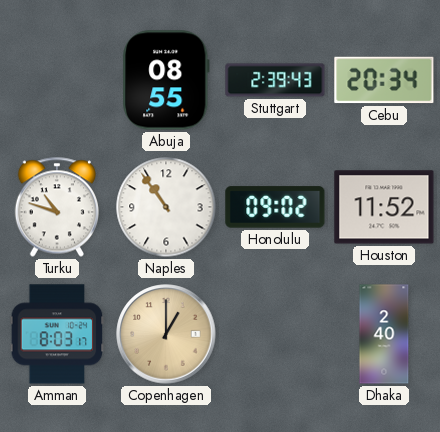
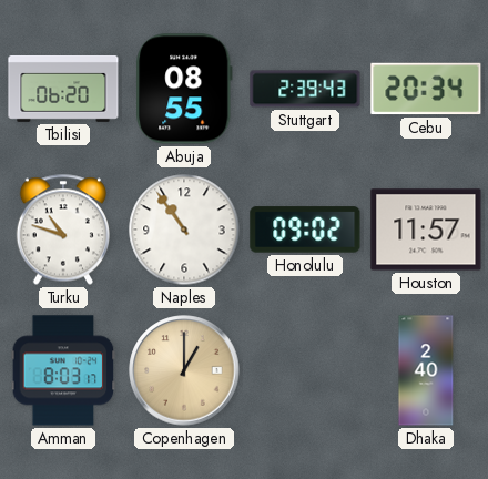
Tbilisi: none -> 06:20 (63, 89)
Houston: 11:52 -> 11:57 (426, 230)
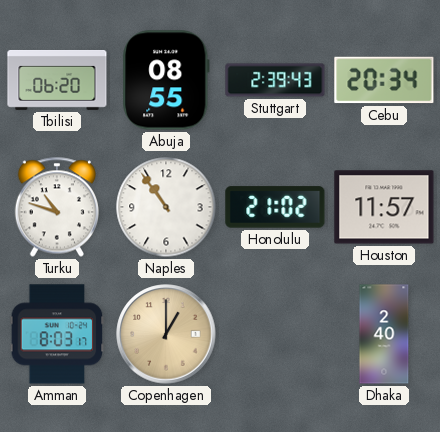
Honolulu: 09:02 -> 21:02 (275, 207)
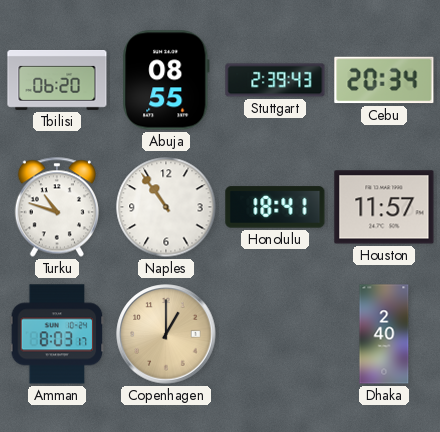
Honolulu: 21:02 -> 18:41 (275, 207)
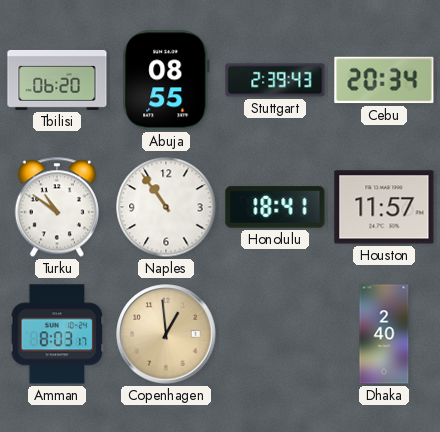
Turku: 10:48 -> 10:51 (57, 207)
Copenhagen: 1:00 -> 12:59 (166, 334)
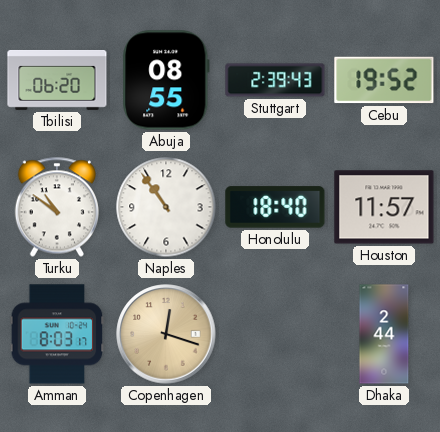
Cebu: 20:34 -> 19:52 (384, 80)
Honolulu: 18:41 -> 18:40 (275, 207)
Copenhagen: 12:59 -> 12:18 (166, 334)
Dhaka: 2:40 -> 2:44 (384, 334)
